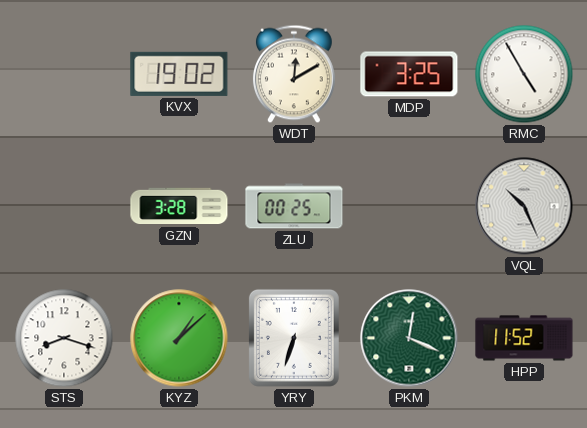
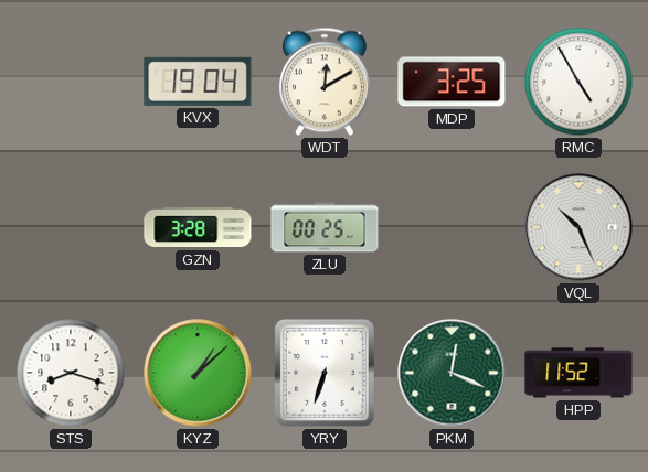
KVX: 19:02 -> 19:04 (198, 82)
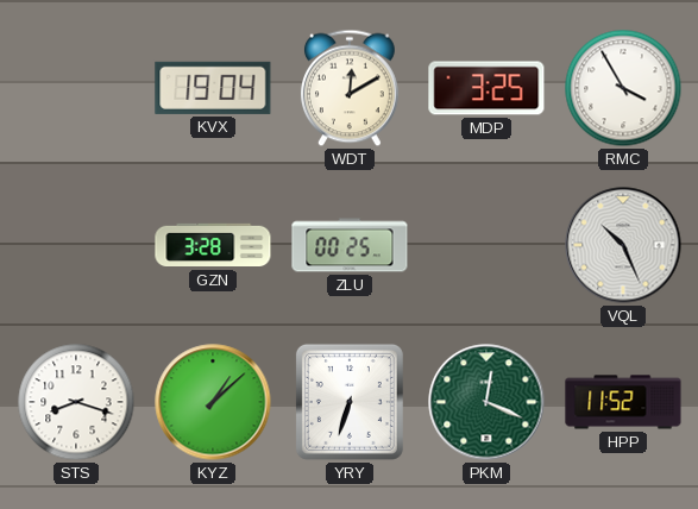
RMC: 4:55 -> 3:55 (623, 88)
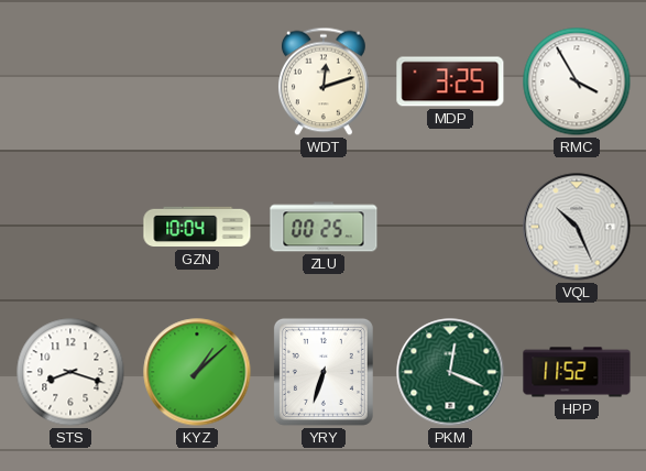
KVX: 19:04 -> none (213, 88)
WDT: 12:10 -> 12:12 (324, 81)
GZN: 3:28 -> 10:04 (197, 227)
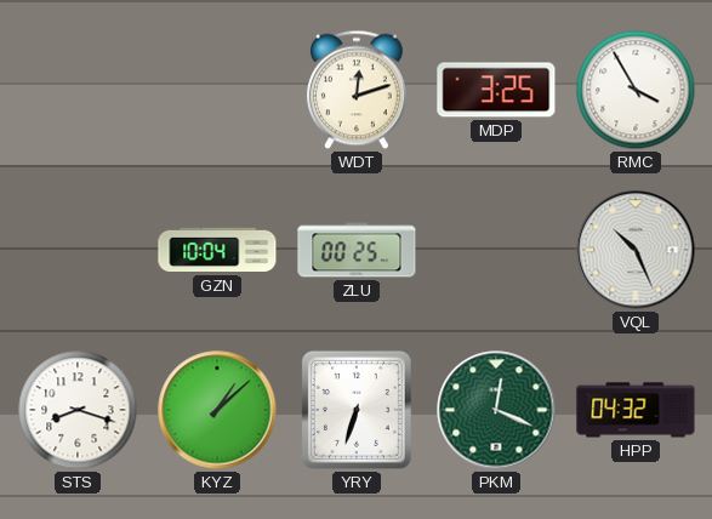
HPP: 11:52 -> 04:32 (636, 410)
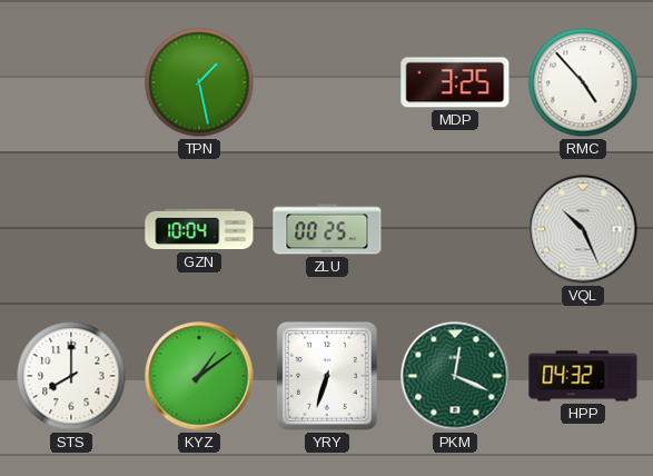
TPN: none -> 1:28 (199, 82)
WDT: 12:12 -> none (357, 90)
RMC: 3:55 -> 4:53 (583, 82)
STS: 8:18 -> 8:00 (71, 376)
KYZ: 1:08 -> 1:09 (199, 376)
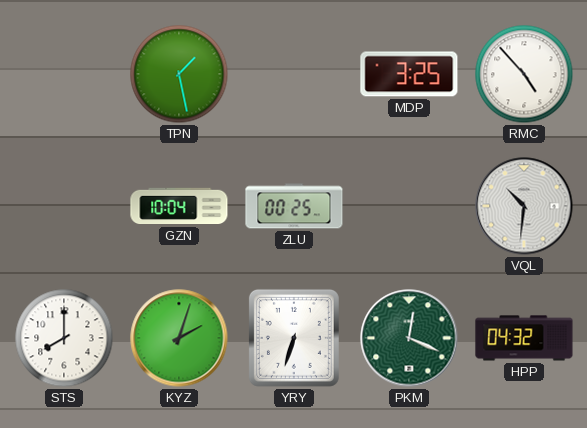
VQL: 10:26 -> 10:31 (524, 206)
KYZ: 1:09 -> 2:03 (179, 338)
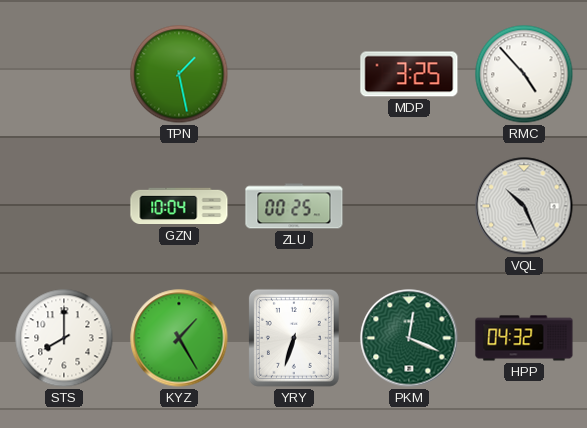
VQL: 10:31 -> 10:26 (524, 206)
KYZ: 2:03 -> 1:25 (179, 338)
